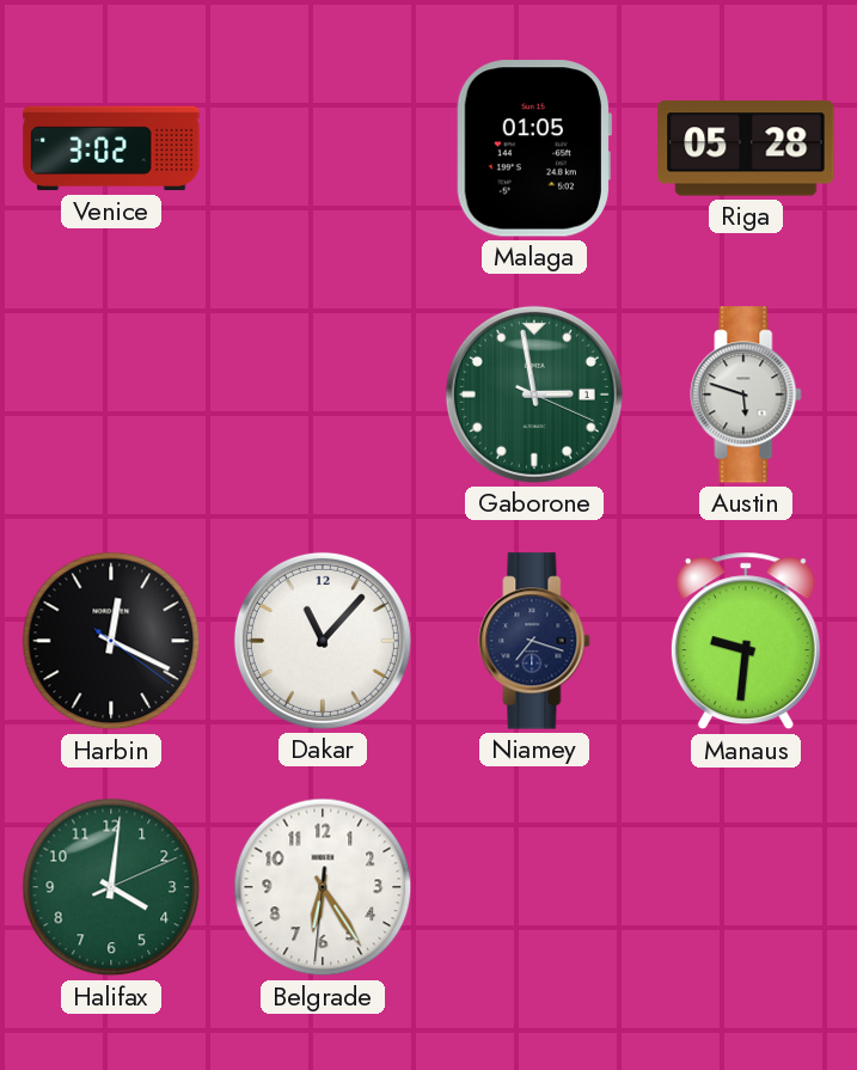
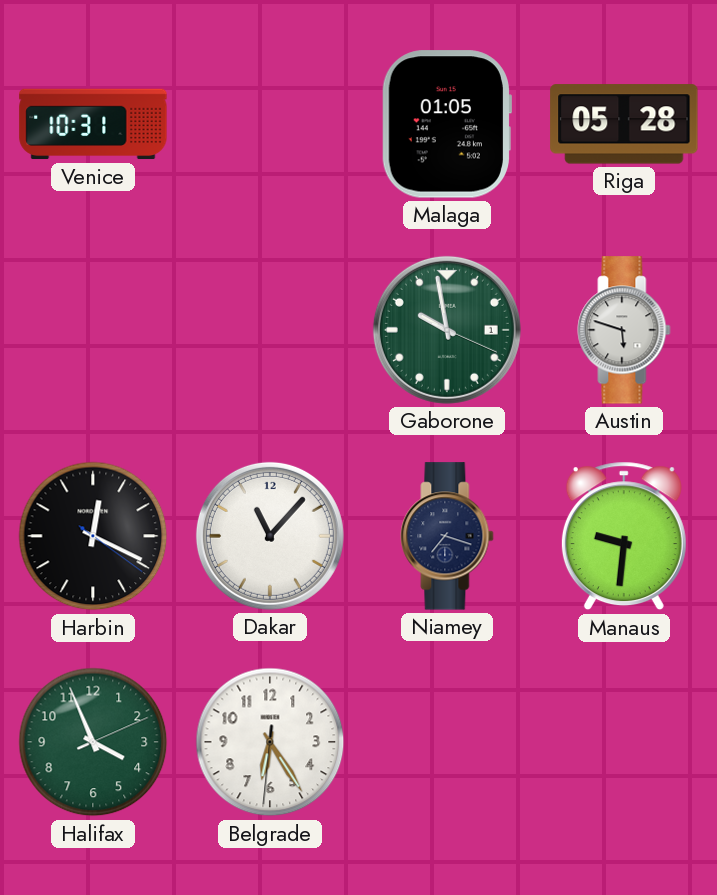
Venice: 3:02 -> 10:31 (93, 124)
Gaborone: 2:58 -> 9:58 (447, 330)
Halifax: 4:01 -> 3:56 (93, 742)
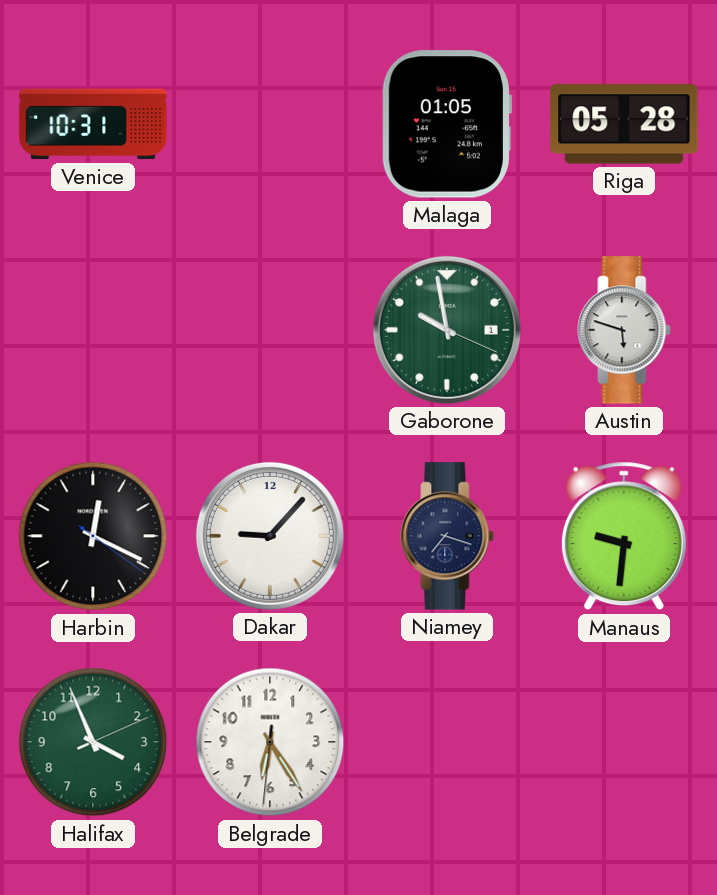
Dakar: 11:07 -> 9:07 (270, 536)
